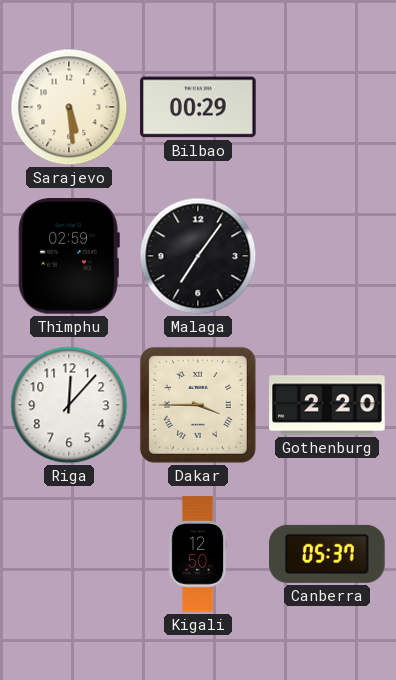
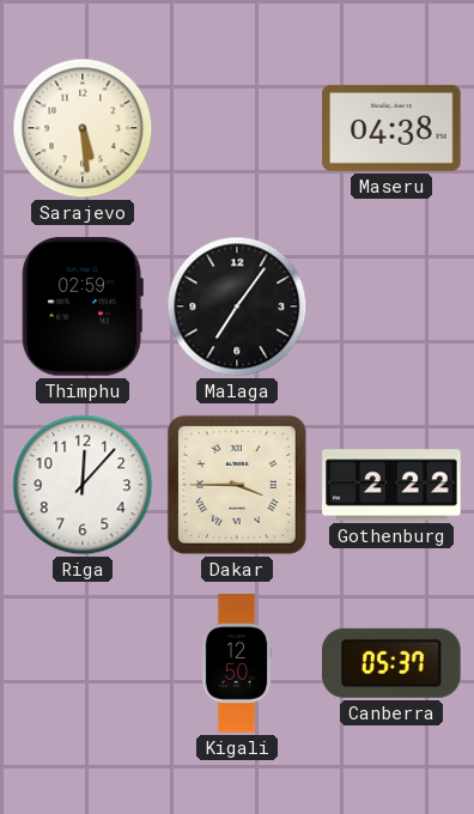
Bilbao: 00:29 -> none (198, 107)
Maseru: none -> 04:38 (391, 128)
Gothenburg: 2:20 -> 2:22 (391, 485)
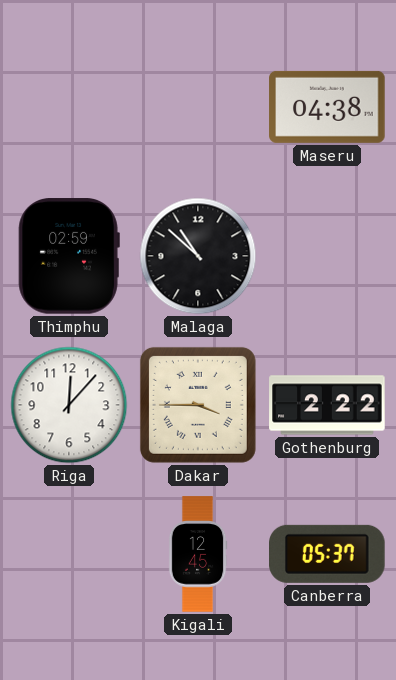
Sarajevo: 5:29 -> none (83, 128)
Malaga: 7:06 -> 10:52 (198, 256)
Kigali: 12:50 -> 12:45 (198, 554)
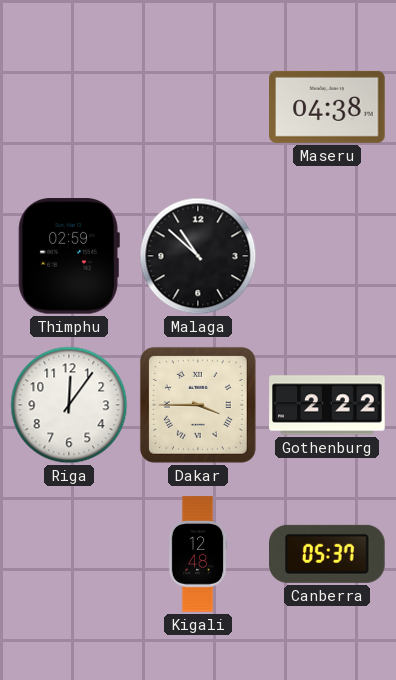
Riga: 12:07 -> 12:06 (69, 405)
Kigali: 12:45 -> 12:48 (198, 554)
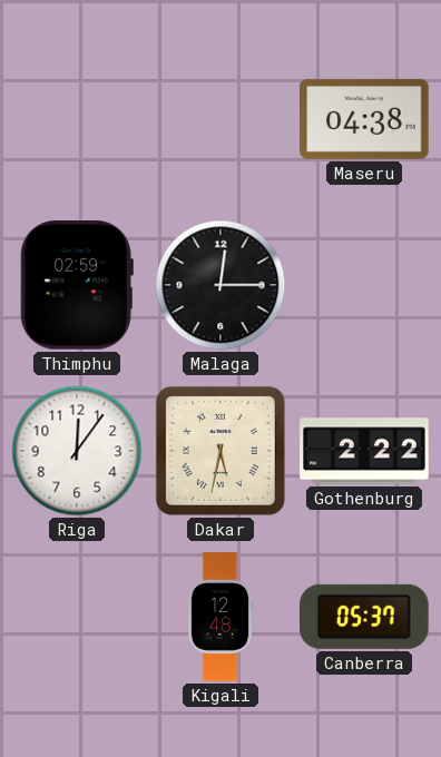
Malaga: 10:52 -> 12:15 (220, 285)
Dakar: 3:45 -> 5:32 (220, 451)
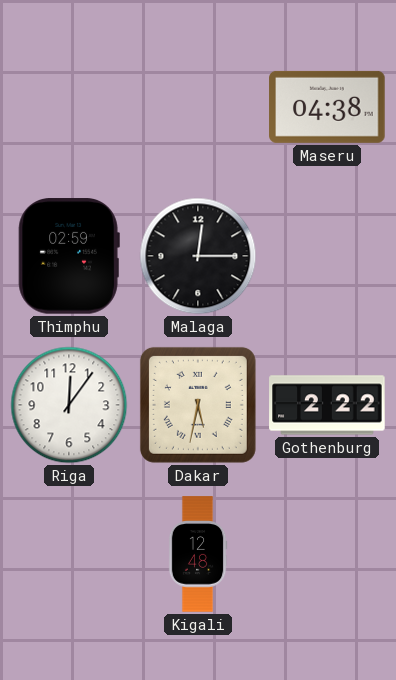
Canberra: 05:37 -> none (365, 617)
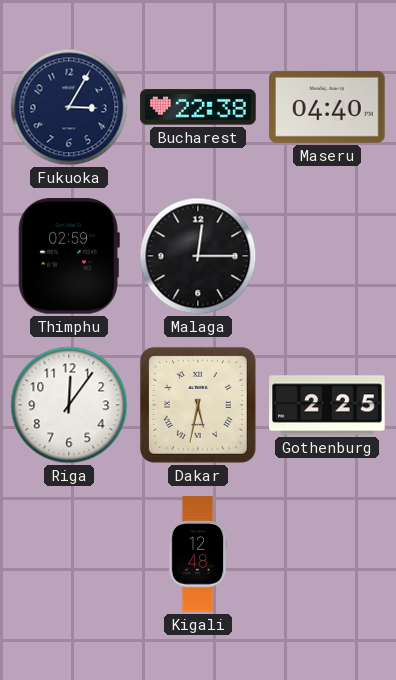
Fukuoka: none -> 3:05 (69, 107)
Bucharest: none -> 22:38 (198, 107)
Maseru: 04:38 -> 04:40 (327, 107)
Gothenburg: 2:22 -> 2:25 (327, 405)
